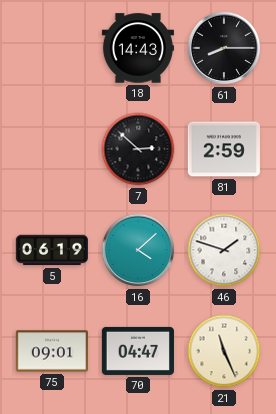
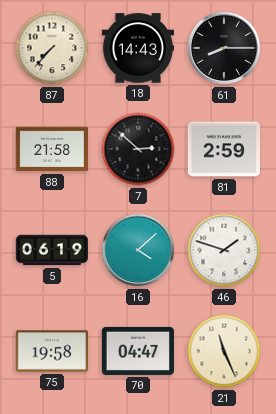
87: none -> 7:37 (52, 48)
88: none -> 21:58 (52, 149)
75: 09:01 -> 19:58 (51, 351)
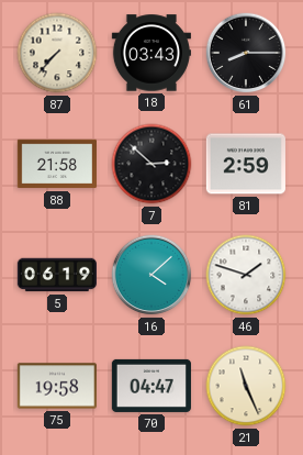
18: 14:43 -> 03:43 (150, 53)
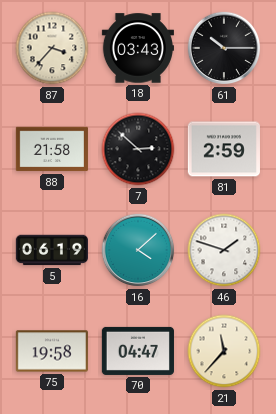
87: 7:37 -> 3:37 (52, 48)
61: 8:15 -> 10:15 (224, 48)
21: 11:26 -> 11:37 (224, 351)
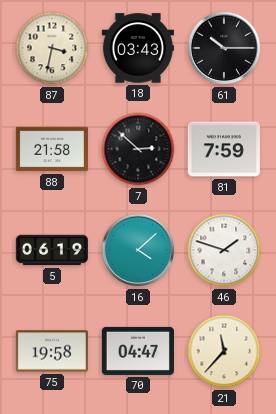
87: 3:37 -> 3:32 (52, 48)
81: 2:59 -> 7:59 (224, 149)
